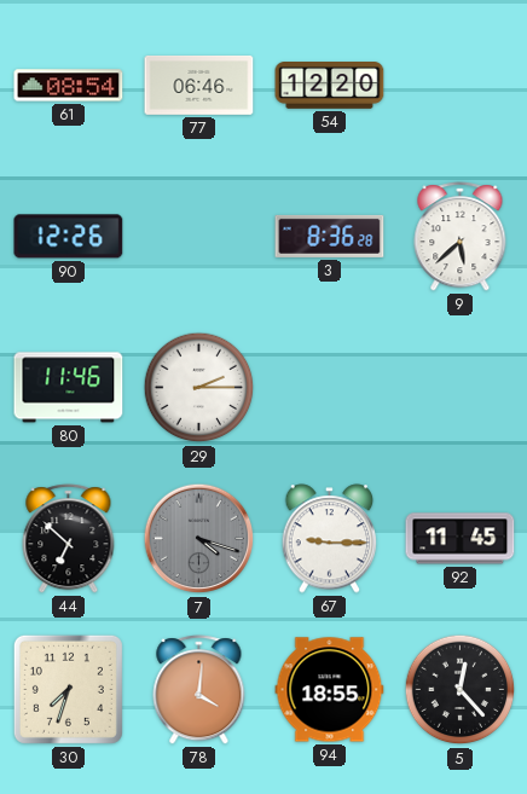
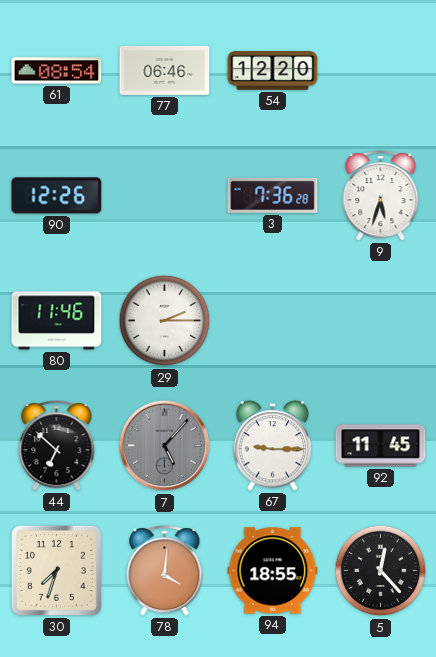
3: 8:36 -> 7:36 (273, 195)
9: 5:38 -> 5:33 (381, 196)
7: 4:18 -> 5:07 (165, 446)
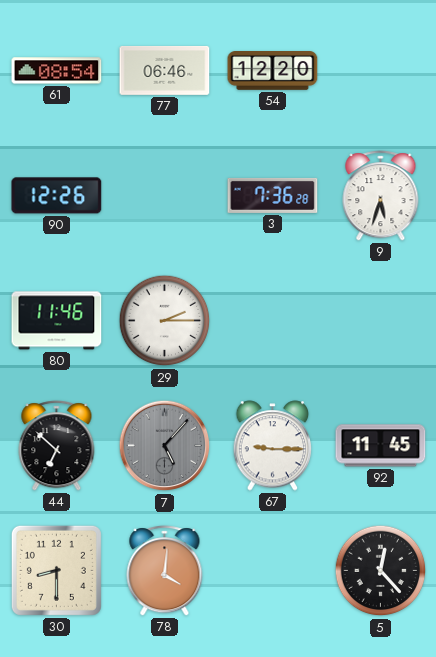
30: 7:33 -> 8:30 (56, 570)
94: 18:55 -> none (273, 571)
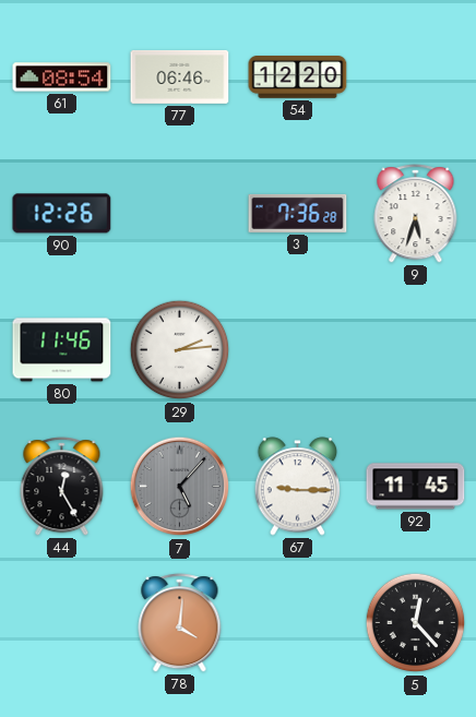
29: 2:15 -> 2:14 (180, 350)
44: 6:52 -> 12:25 (62, 487)
30: 8:30 -> none (56, 570)
